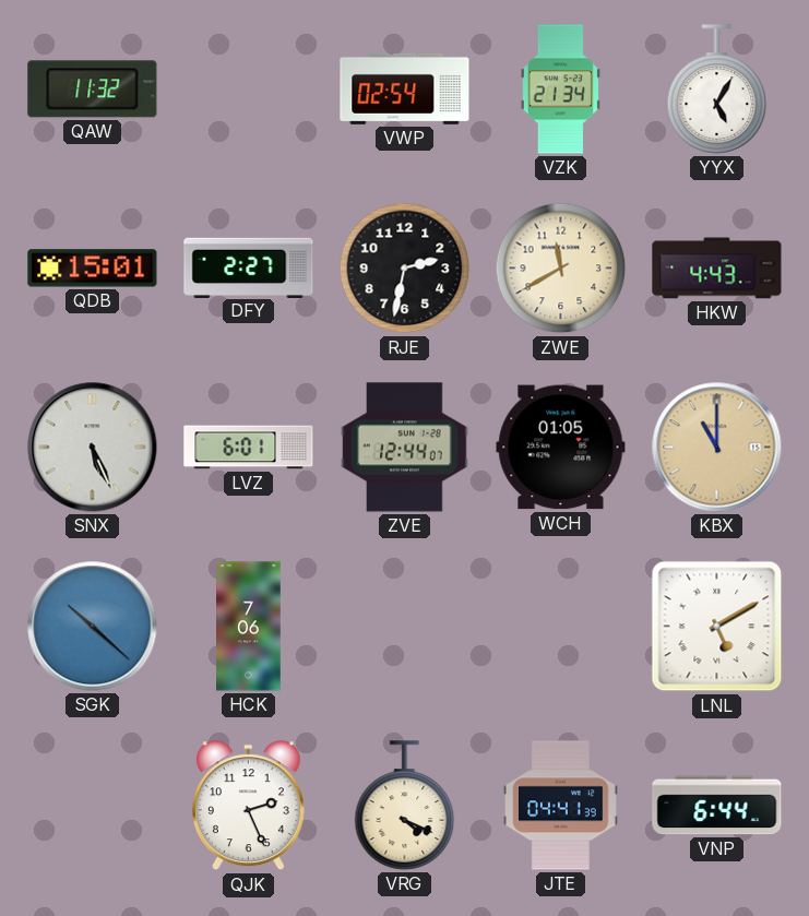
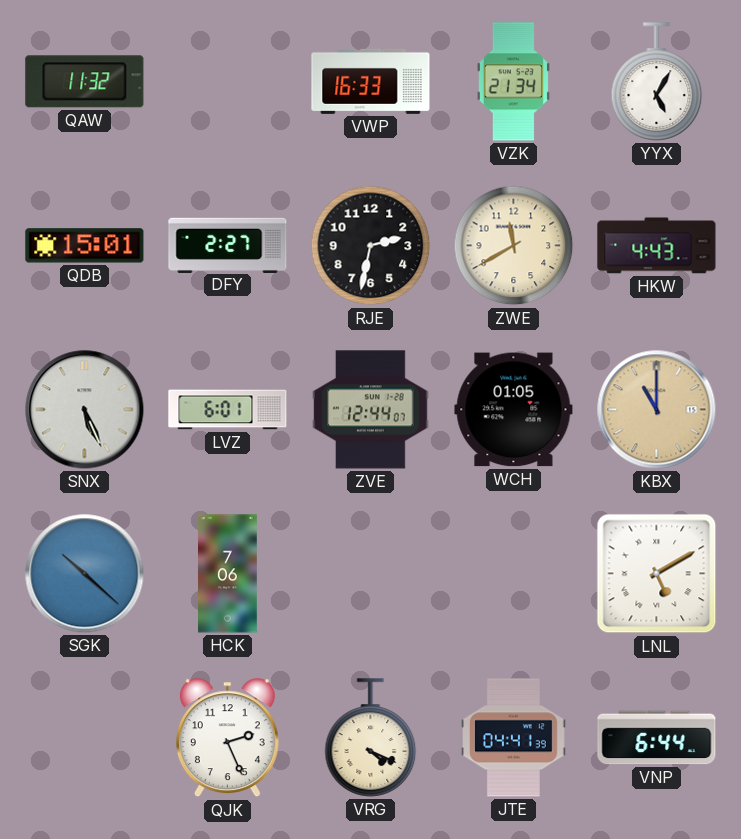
VWP: 02:54 -> 16:33 (371, 81)
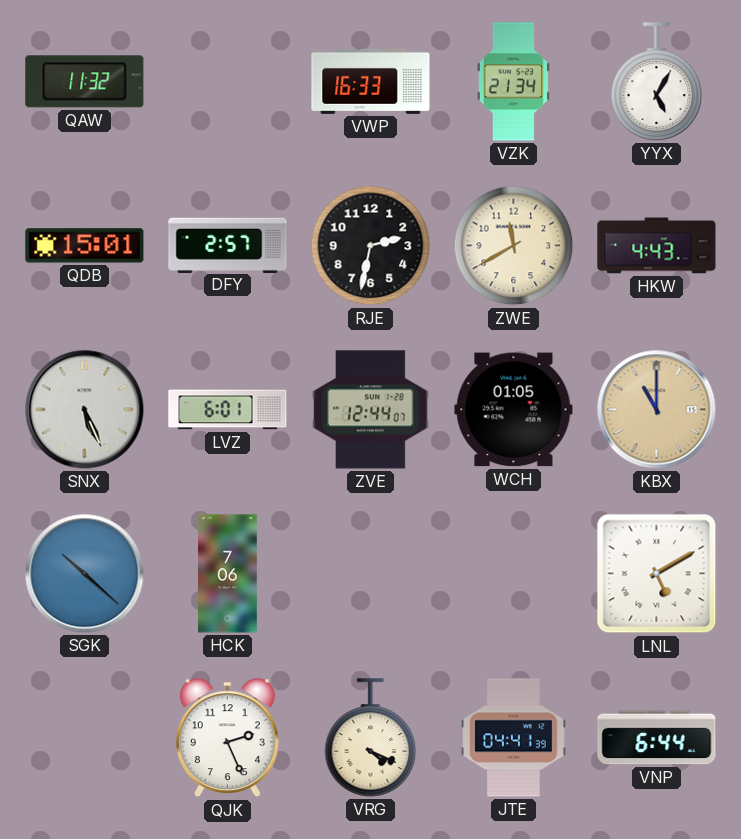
DFY: 2:27 -> 2:57 (228, 245)
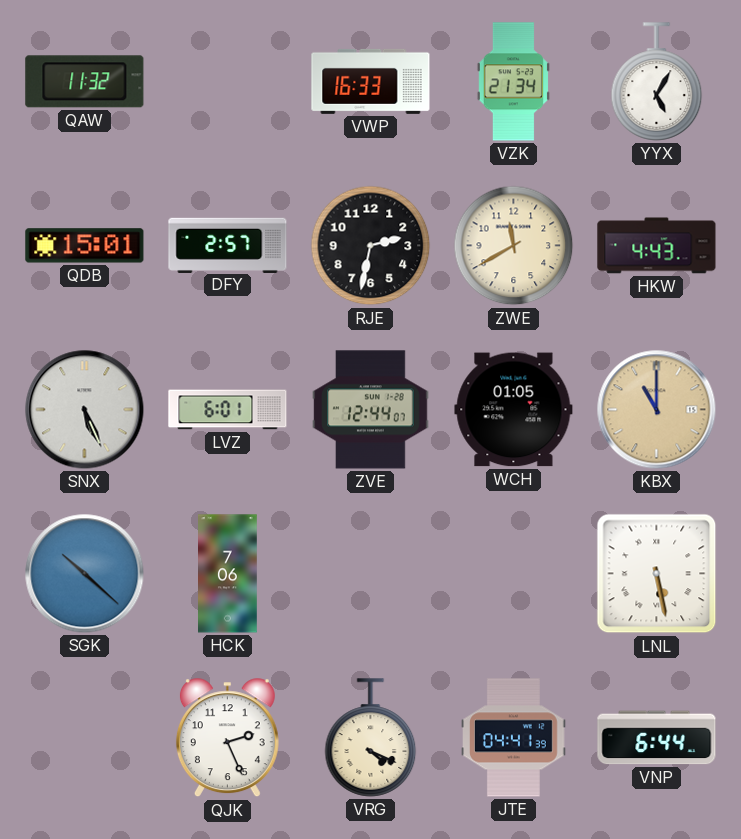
LNL: 5:10 -> 5:28 (657, 574)
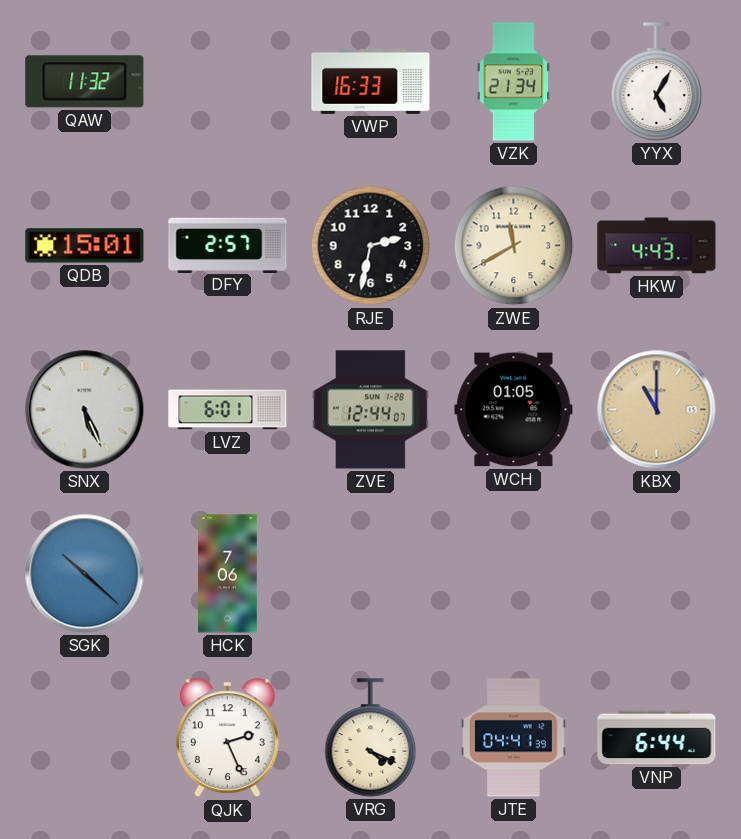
LNL: 5:28 -> none (657, 574)
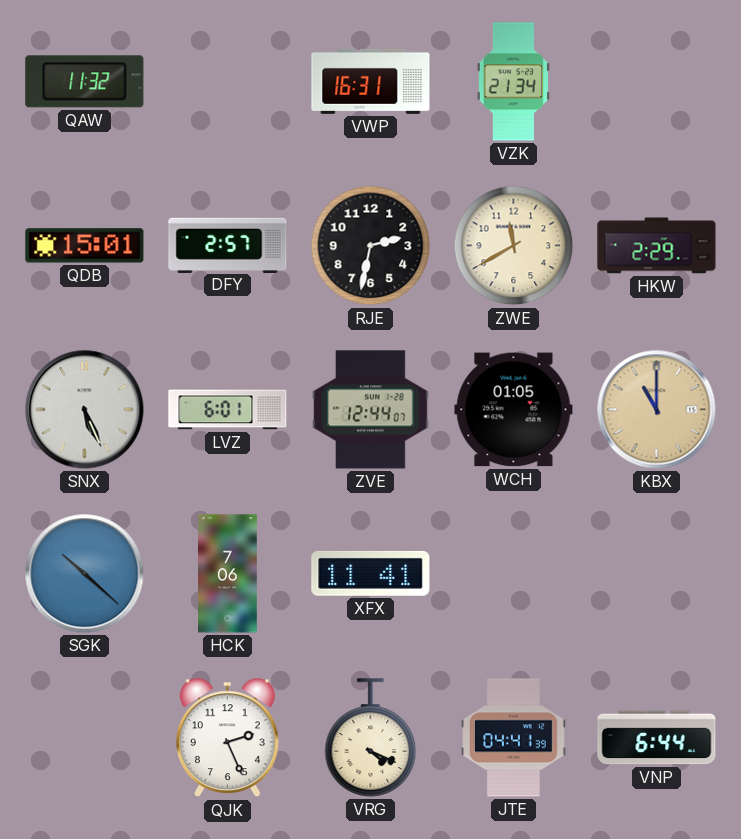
VWP: 16:33 -> 16:31 (371, 81)
YYX: 5:05 -> none (657, 82)
HKW: 4:43 -> 2:29 (657, 246)
XFX: none -> 11:41 (371, 573)
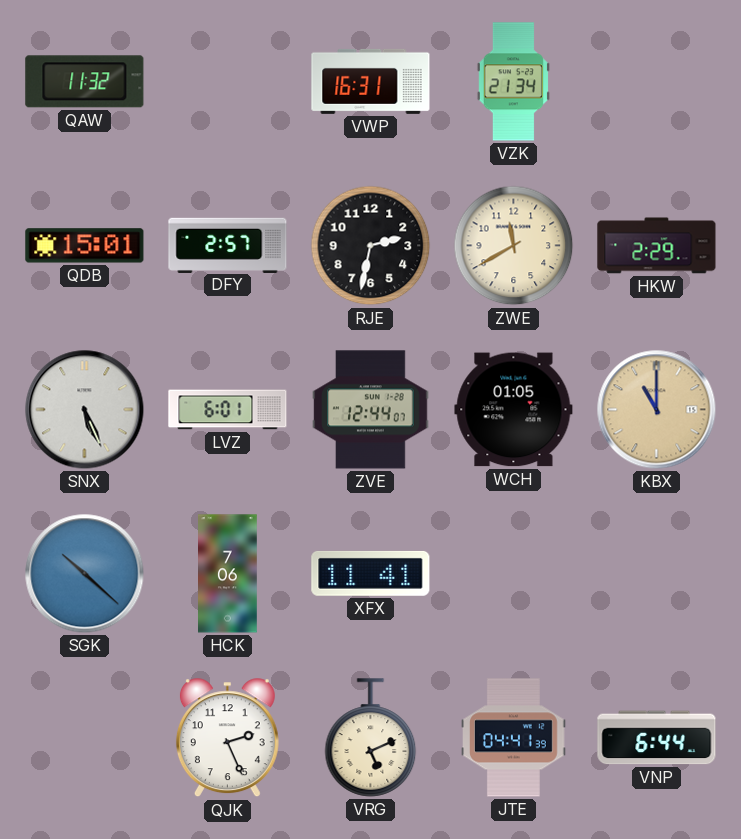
VRG: 4:19 -> 5:11 (371, 738)
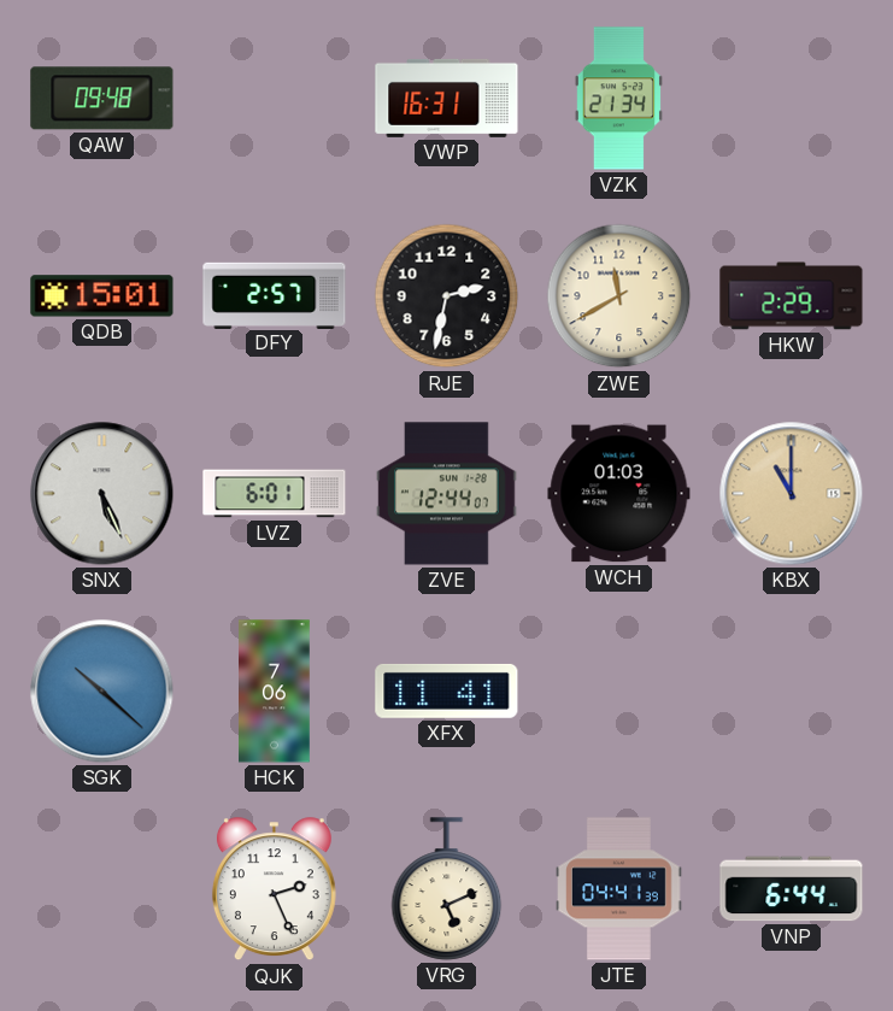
QAW: 11:32 -> 09:48 (102, 99)
WCH: 01:05 -> 01:03 (619, 494)
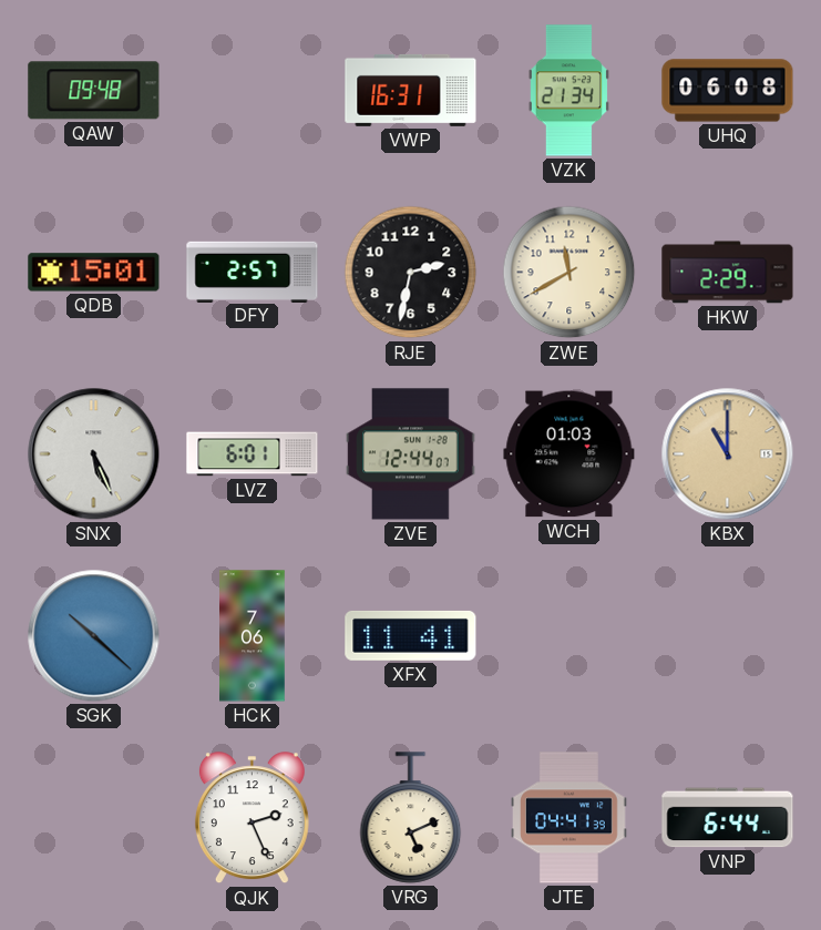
UHQ: none -> 06:08 (728, 91)
